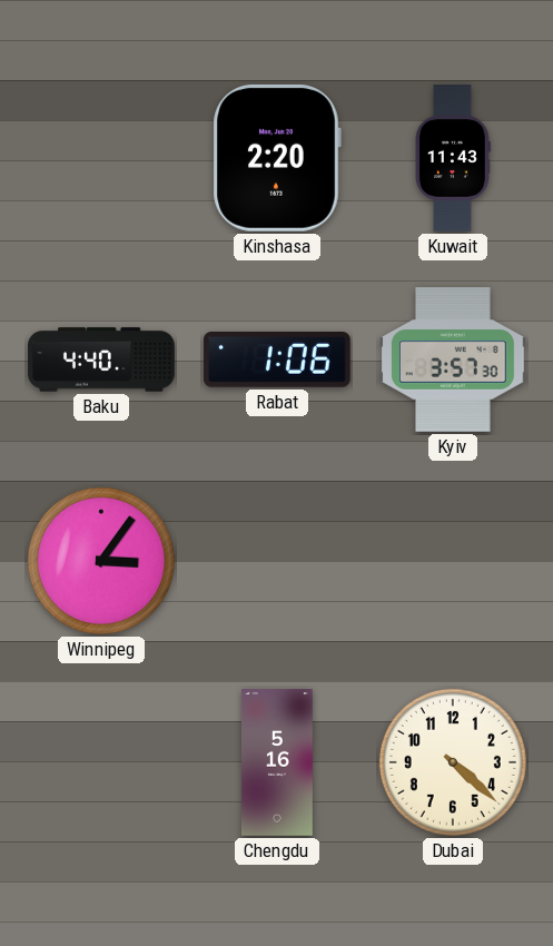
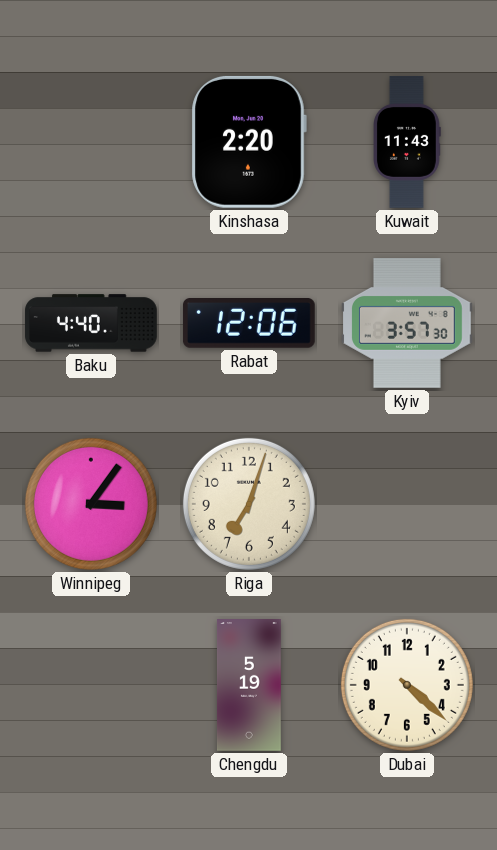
Rabat: 1:06 -> 12:06 (249, 324)
Riga: none -> 7:03 (249, 504)
Chengdu: 5:16 -> 5:19 (249, 685)
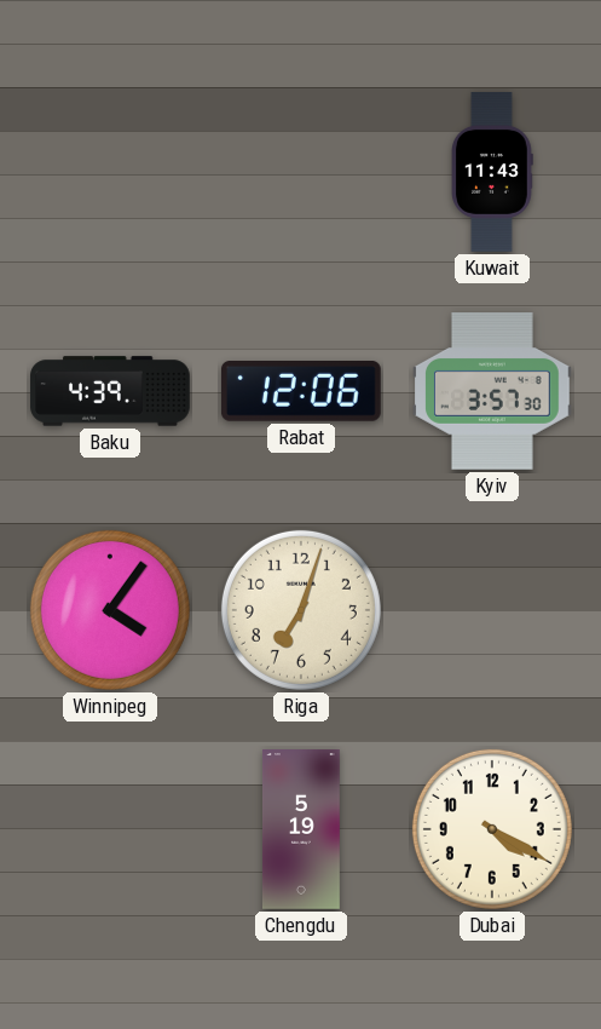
Kinshasa: 2:20 -> none (249, 142)
Baku: 4:40 -> 4:39 (110, 391)
Winnipeg: 3:06 -> 4:06 (110, 610)
Dubai: 4:22 -> 4:20 (492, 829)
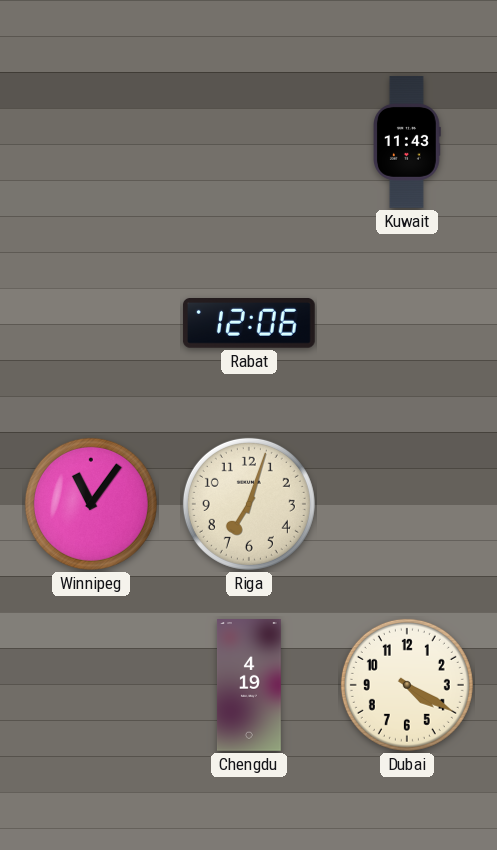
Baku: 4:39 -> none (110, 391)
Kyiv: 3:57 -> none (493, 391)
Winnipeg: 4:06 -> 11:06 (91, 504)
Chengdu: 5:19 -> 4:19 (249, 685)
